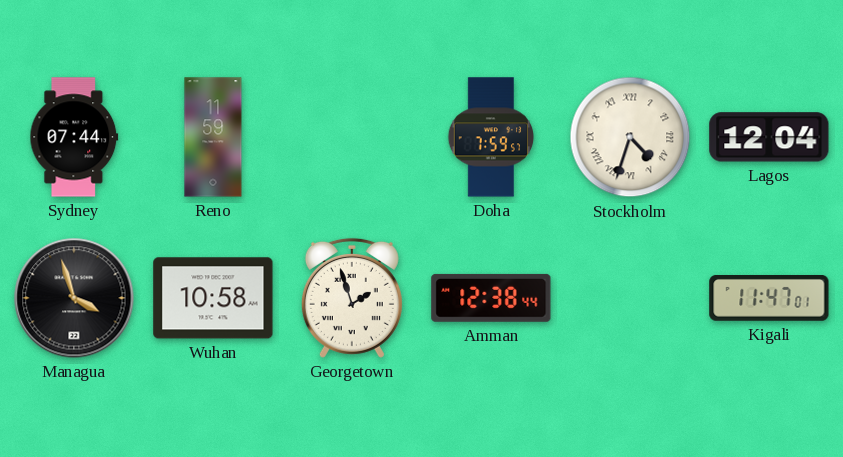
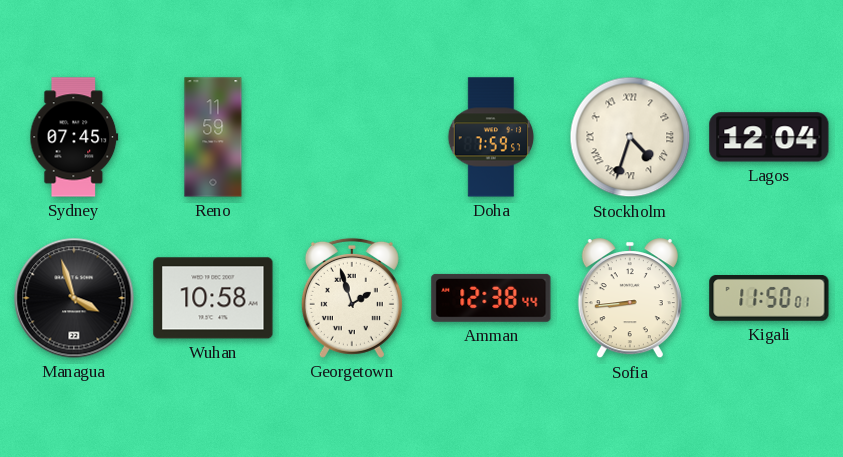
Sydney: 07:44 -> 07:45 (74, 137)
Sofia: none -> 8:44 (630, 299)
Kigali: 11:47 -> 11:50 (769, 299)
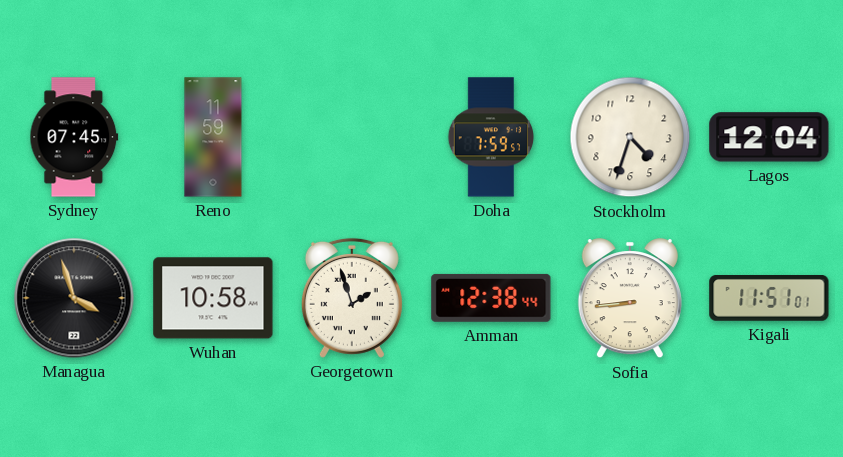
Stockholm numerals: Roman -> Arabic (630, 137)
Kigali: 11:50 -> 11:51 (769, 299)
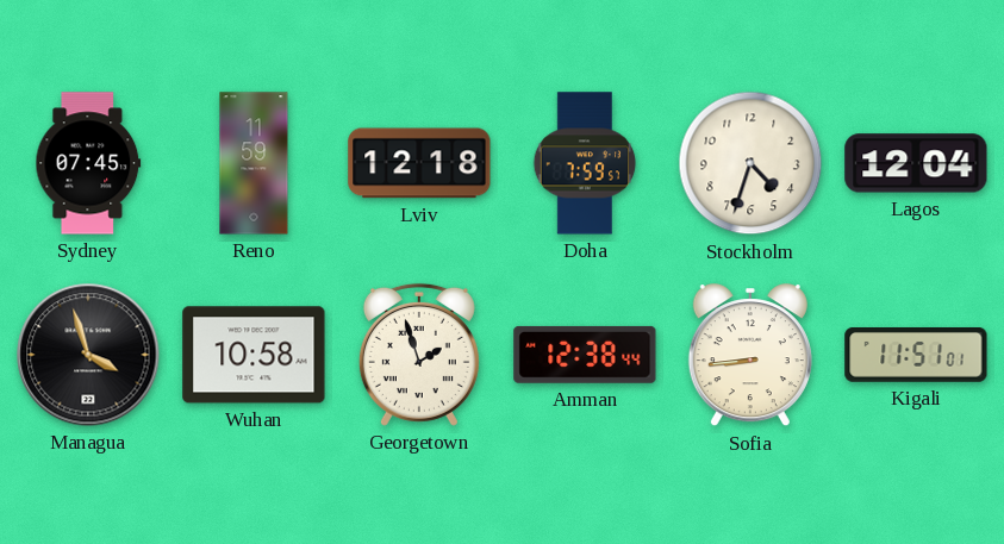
Lviv: none -> 12:18 (419, 163)
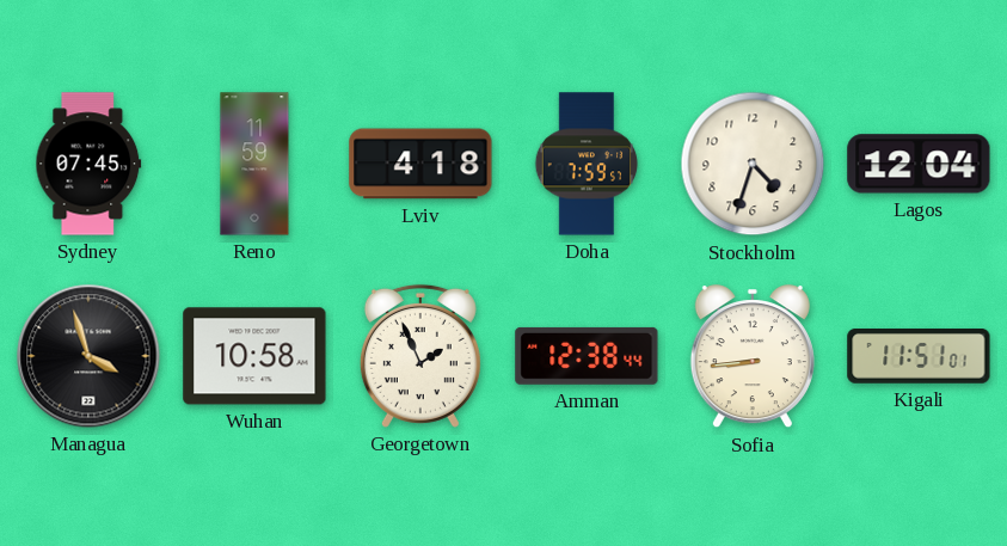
Lviv: 12:18 -> 4:18 (420, 164)
Georgetown: 1:57 -> 1:56 (420, 356)
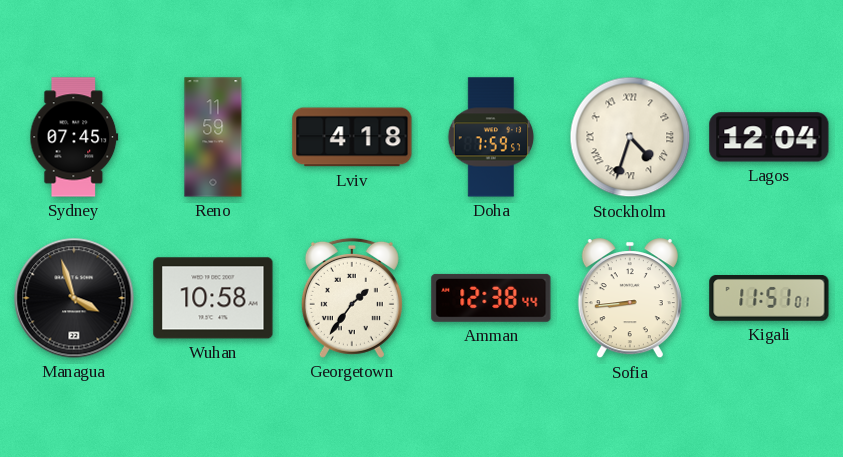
Stockholm numerals: Arabic -> Roman (630, 137)
Georgetown: 1:56 -> 1:36 (352, 298)
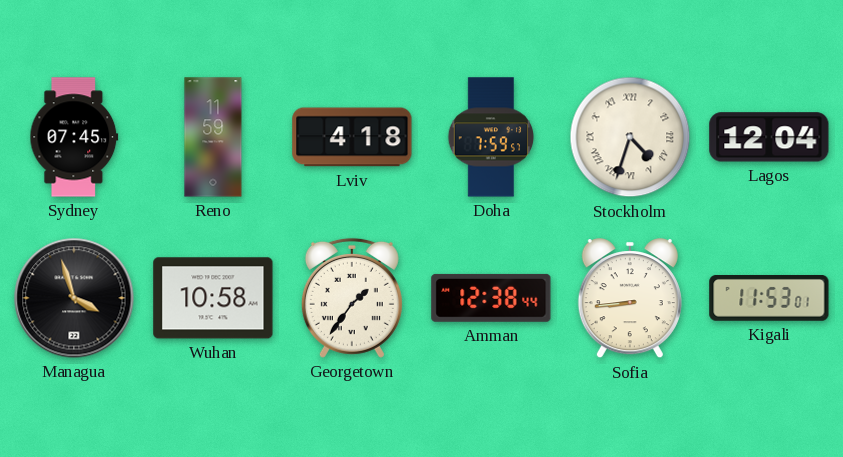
Kigali: 11:51 -> 11:53 (769, 299)
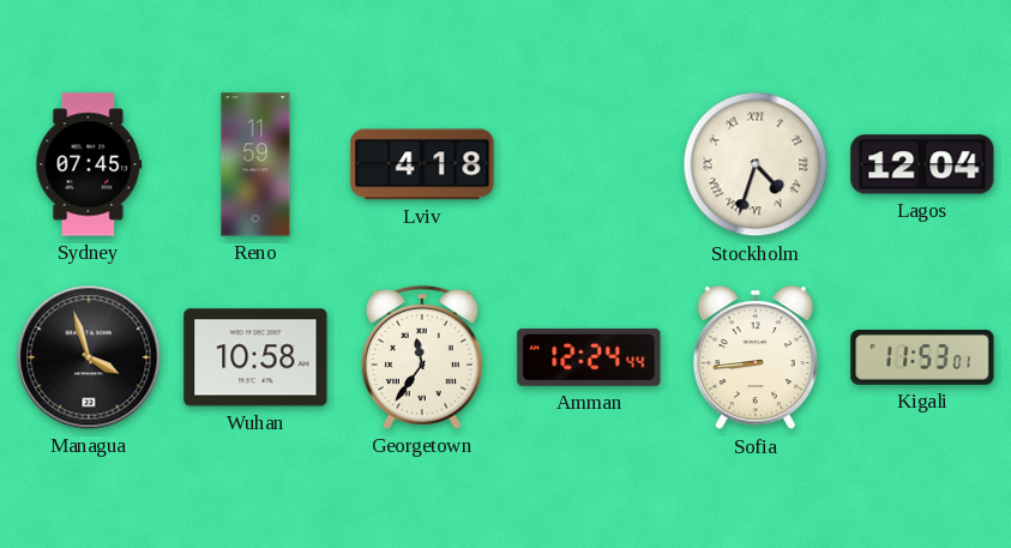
Doha: 7:59 -> none (491, 137)
Georgetown: 1:36 -> 11:36 (422, 357)
Amman: 12:38 -> 12:24 (589, 357)
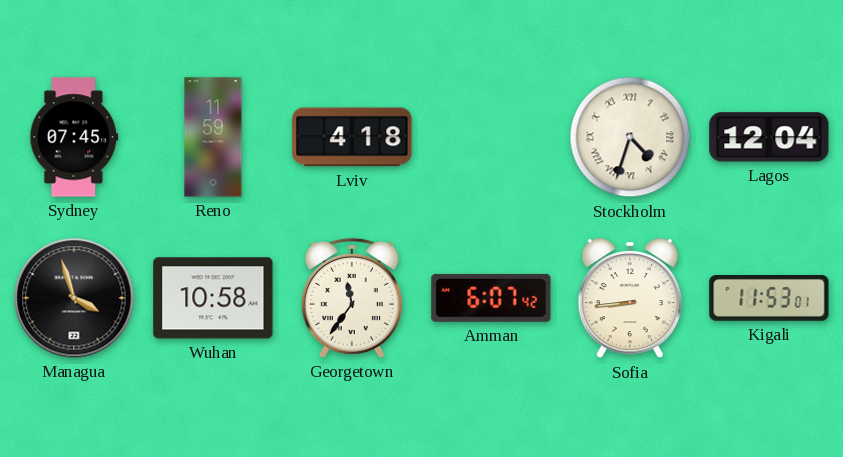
Amman: 12:24 -> 6:07 (491, 298)
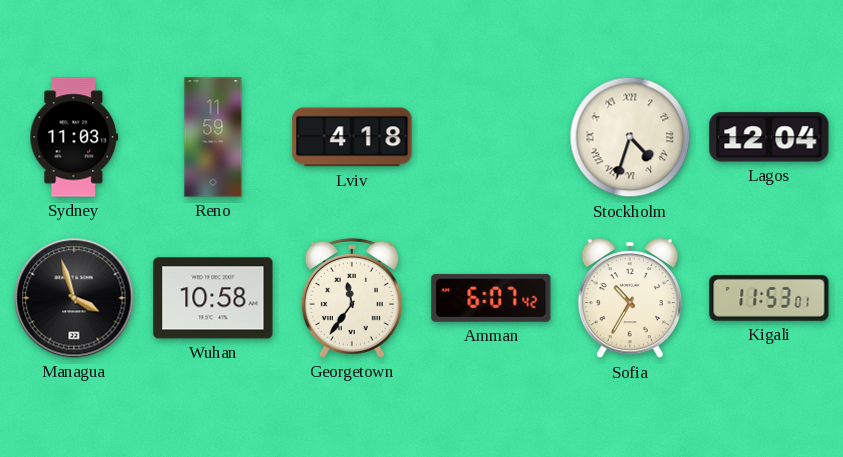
Sydney: 07:45 -> 11:03 (74, 137)
Sofia: 8:44 -> 10:35 (630, 299)
